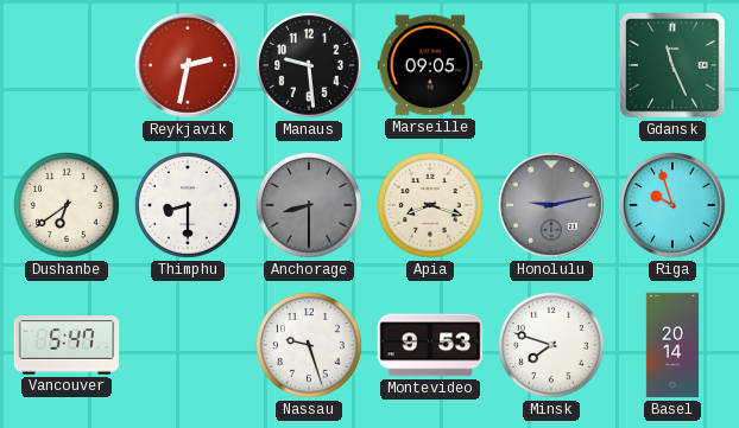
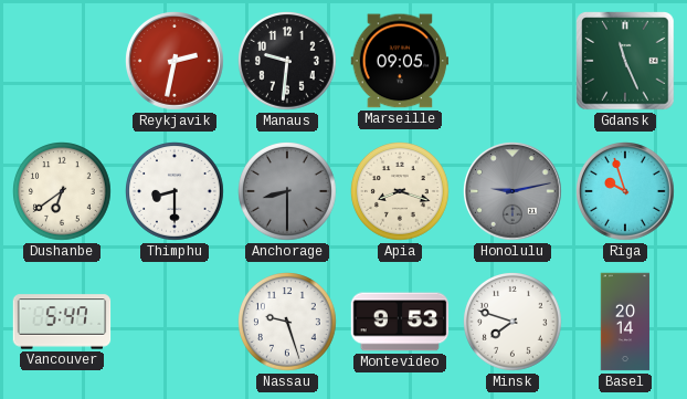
Manaus: 9:29 -> 9:31 (288, 62)
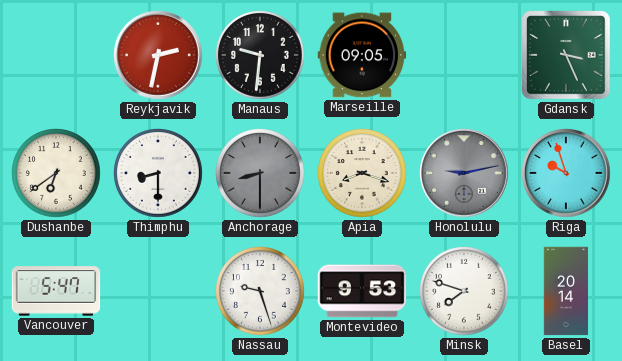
Gdansk: 11:26 -> 3:26 (566, 55)
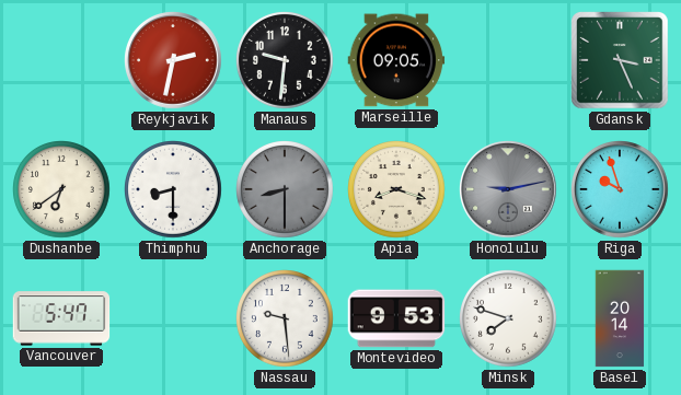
Nassau: 9:27 -> 9:29 (286, 320)
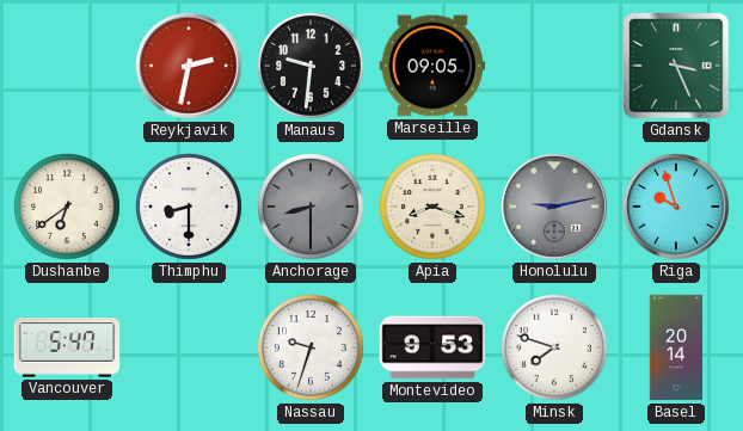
Nassau: 9:29 -> 9:33 (312, 349)
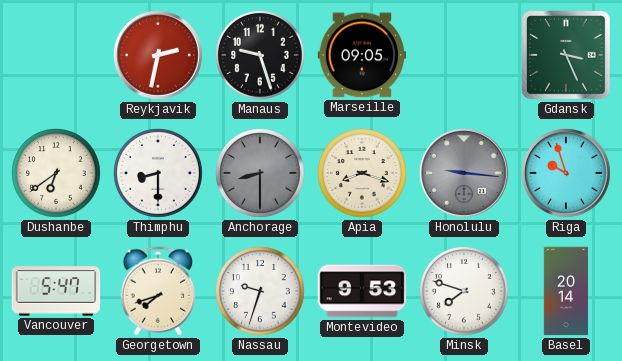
Manaus: 9:31 -> 9:27 (261, 56)
Honolulu: 9:13 -> 9:16 (465, 174)
Georgetown: none -> 7:42 (158, 291)
